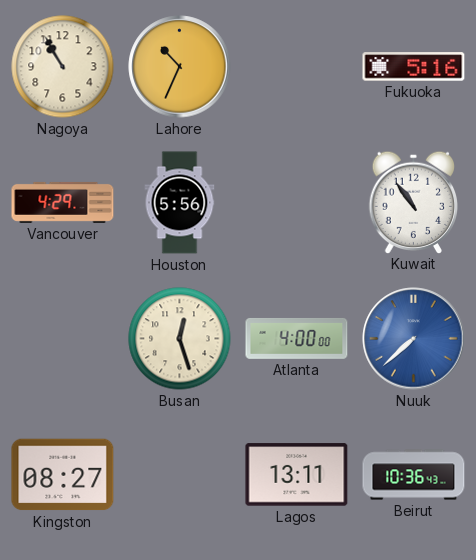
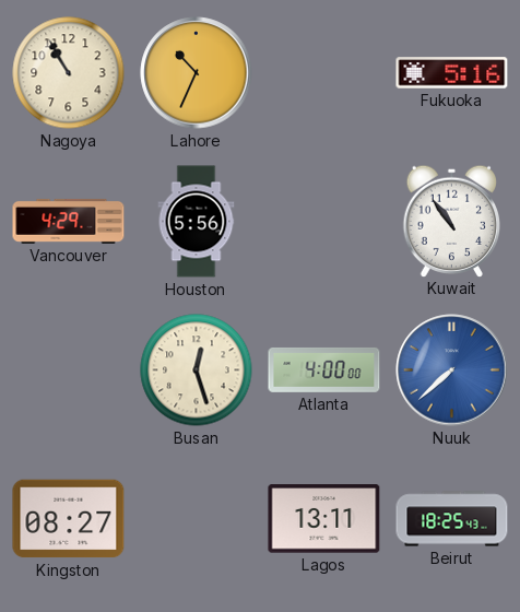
Beirut: 10:36 -> 18:25 (452, 519)
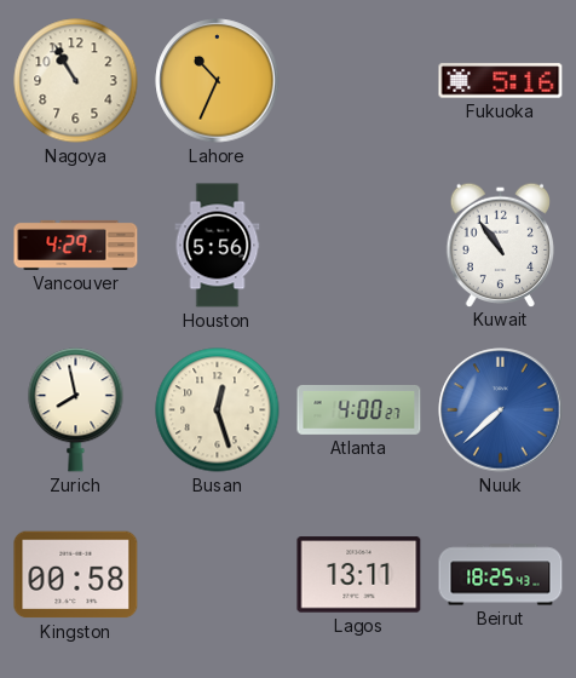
Zurich: none -> 7:58 (76, 410)
Atlanta: 4:00:00 -> 4:00:27 (359, 409)
Kingston: 08:27 -> 00:58 (76, 575)
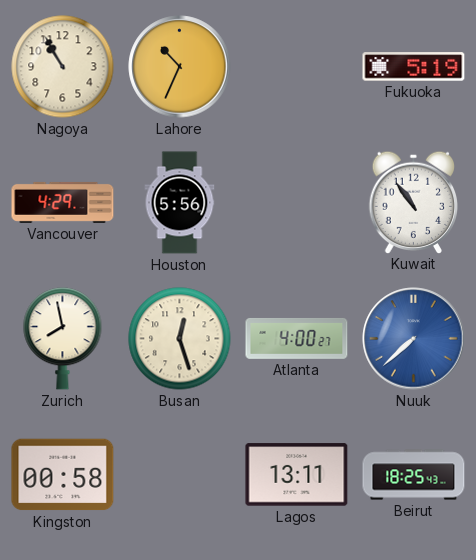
Fukuoka: 5:16 -> 5:19 (414, 67)
